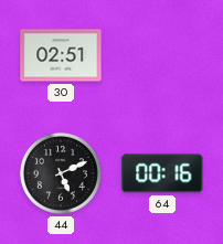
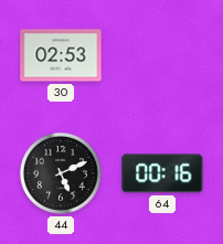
30: 02:51 -> 02:53 (61, 55)
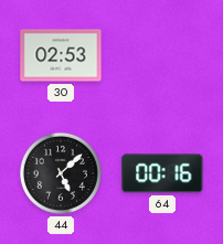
44: 5:11 -> 5:08 (61, 173)
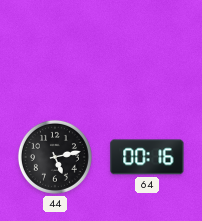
30: 02:53 -> none (61, 55)
44: 5:08 -> 5:13 (55, 157)
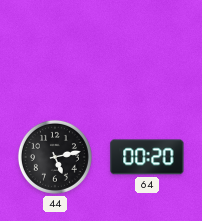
64: 00:16 -> 00:20 (147, 157)
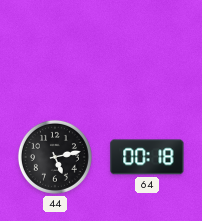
64: 00:20 -> 00:18 (147, 157)
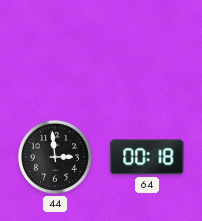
44: 5:13 -> 2:59 (55, 157)
